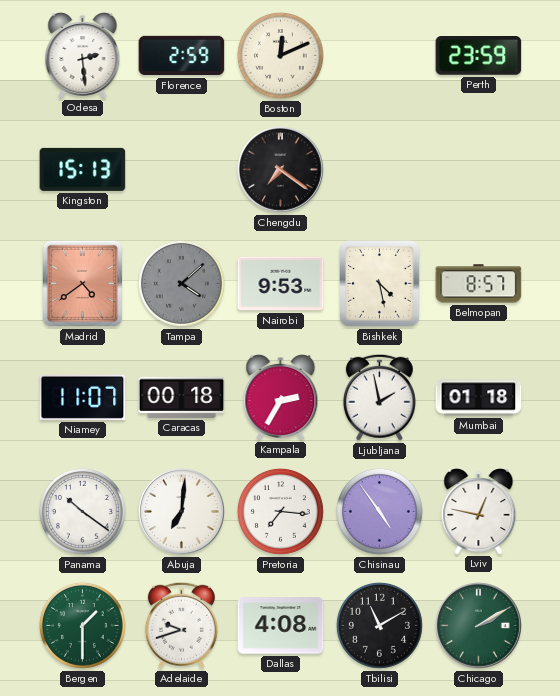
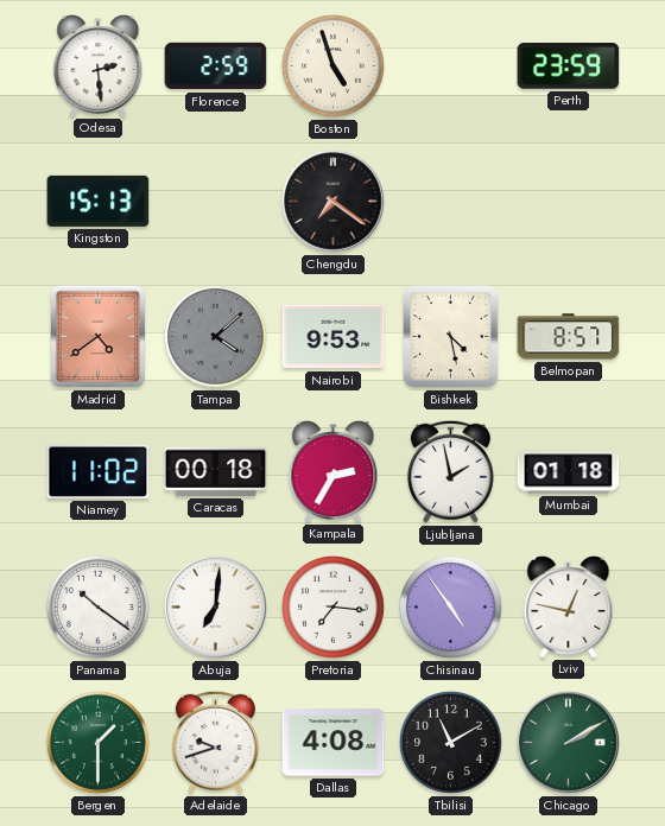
Boston: 12:11 -> 4:57 (332, 66)
Niamey: 11:07 -> 11:02 (99, 471)
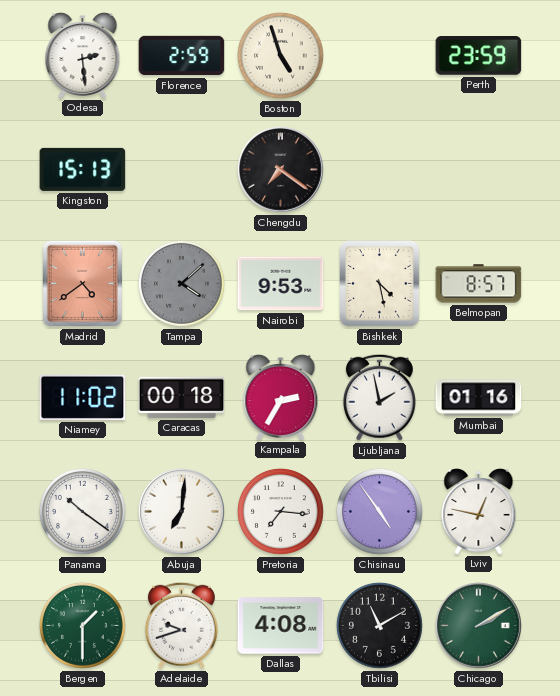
Mumbai: 01:18 -> 01:16 (479, 398)
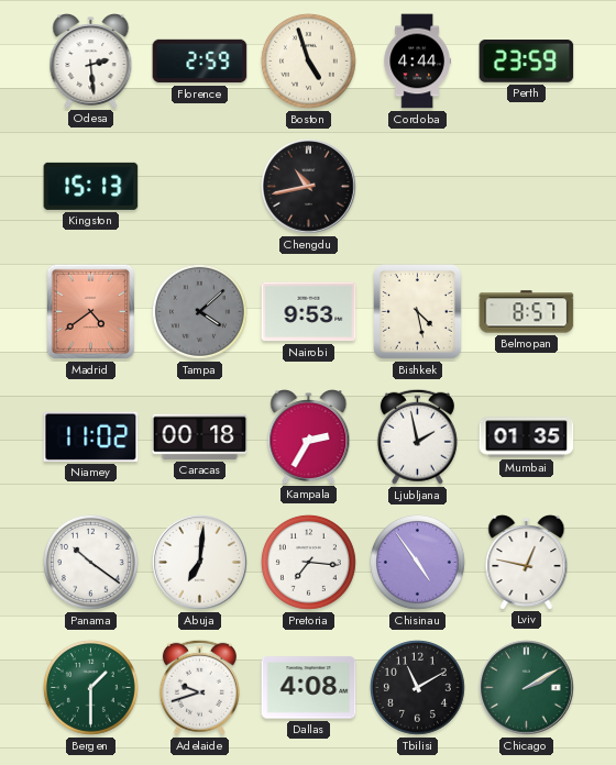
Cordoba: none -> 4:44 (417, 62)
Chengdu: 7:21 -> 10:43 (309, 187)
Mumbai: 01:16 -> 01:35 (527, 437)
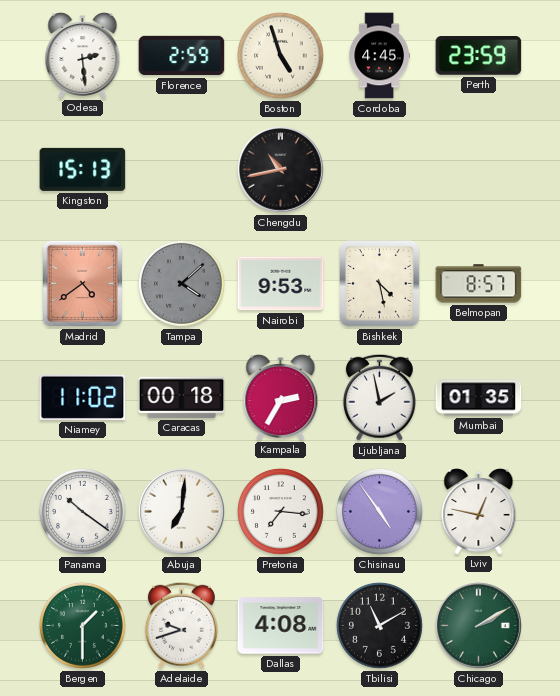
Cordoba: 4:44 -> 4:45 (379, 56)
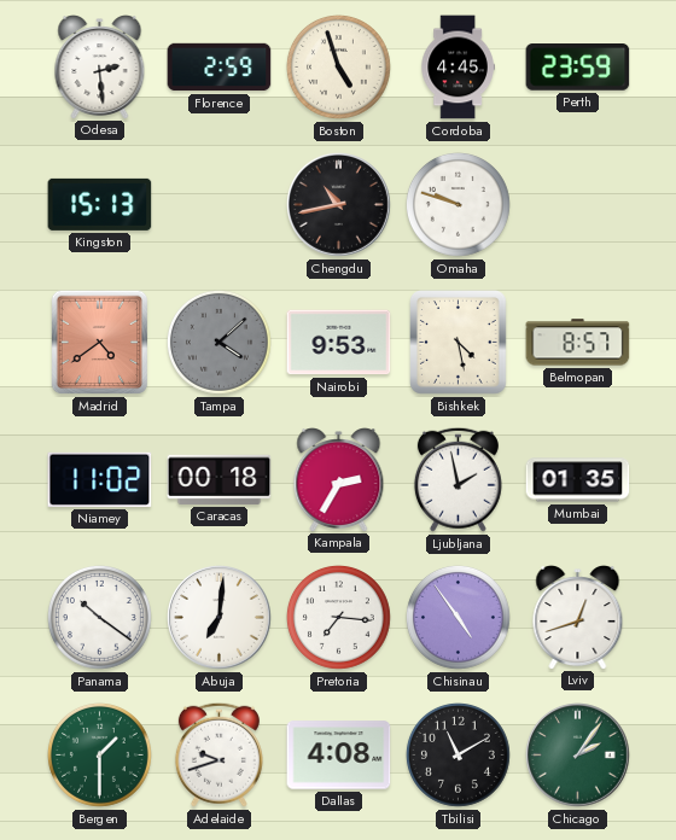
Omaha: none -> 9:48 (458, 205)
Lviv: 12:47 -> 12:42 (578, 618)
Chicago: 2:10 -> 2:06 (578, 756)
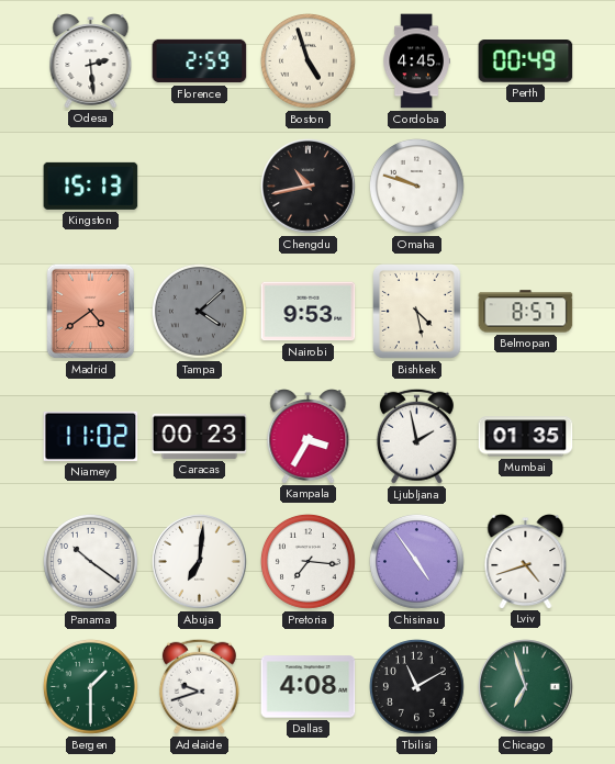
Perth: 23:59 -> 00:49 (526, 61)
Caracas: 00:18 -> 00:23 (200, 436)
Kampala: 2:35 -> 3:35 (309, 437)
Lviv: 12:42 -> 4:42 (526, 562)
Chicago: 2:06 -> 6:57 (526, 687)
